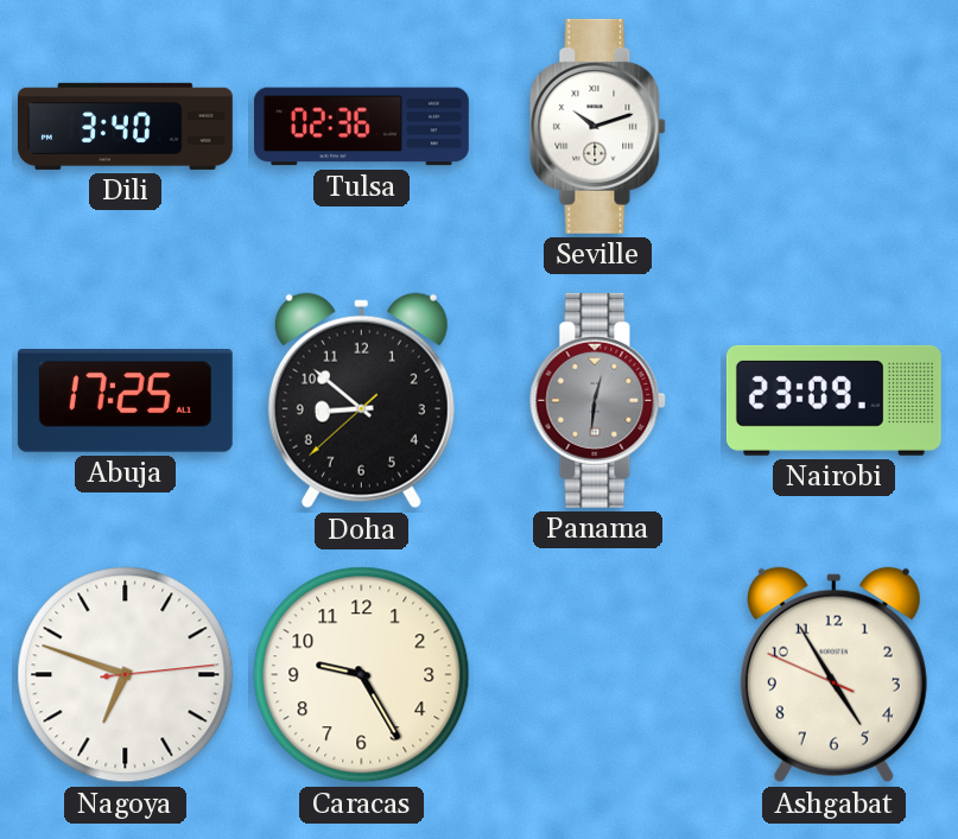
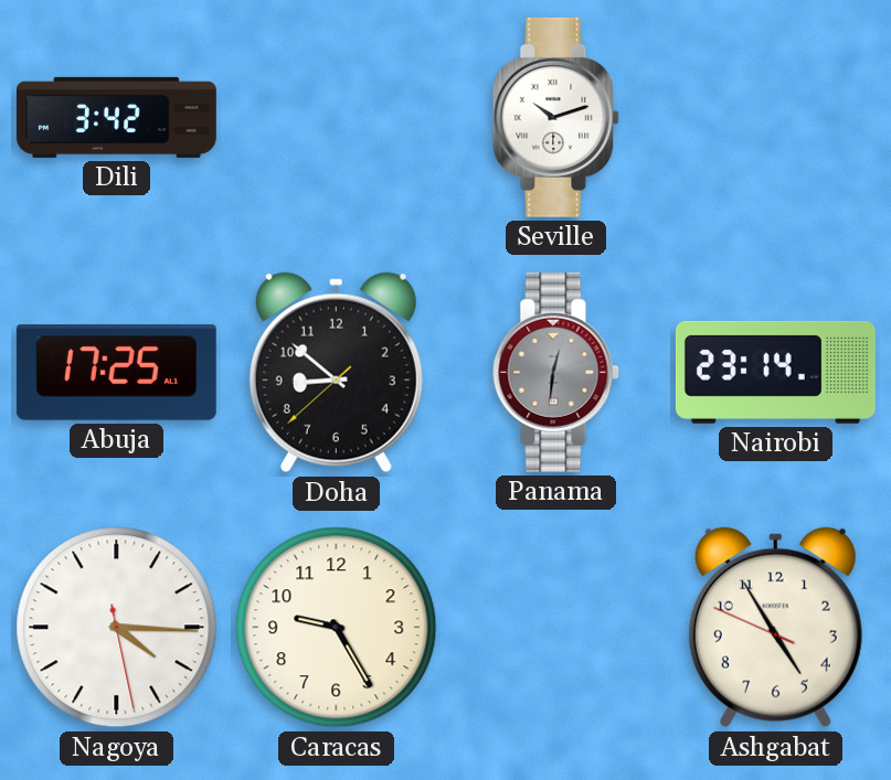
Dili: 3:40 -> 3:42 (116, 117)
Tulsa: 02:36 -> none (361, 127)
Nairobi: 23:09 -> 23:14 (775, 372)
Nagoya: 6:48 -> 4:15 (117, 628)
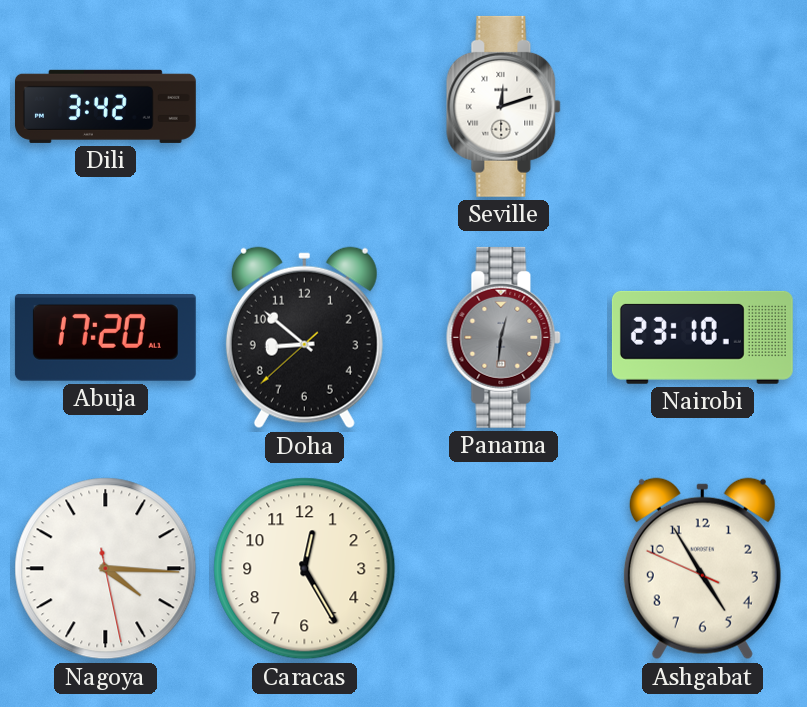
Seville: 10:12 -> 12:12 (504, 106)
Abuja: 17:25 -> 17:20 (105, 338)
Nairobi: 23:14 -> 23:10 (702, 337)
Caracas: 9:25 -> 12:25 (305, 569)
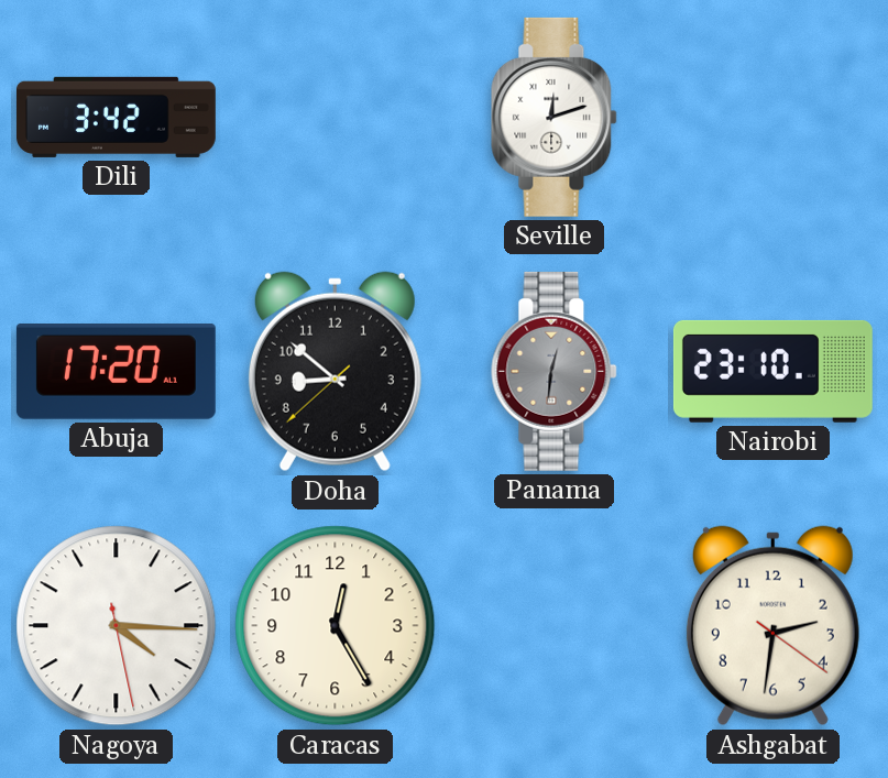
Ashgabat: 4:54 -> 2:31 (772, 626)
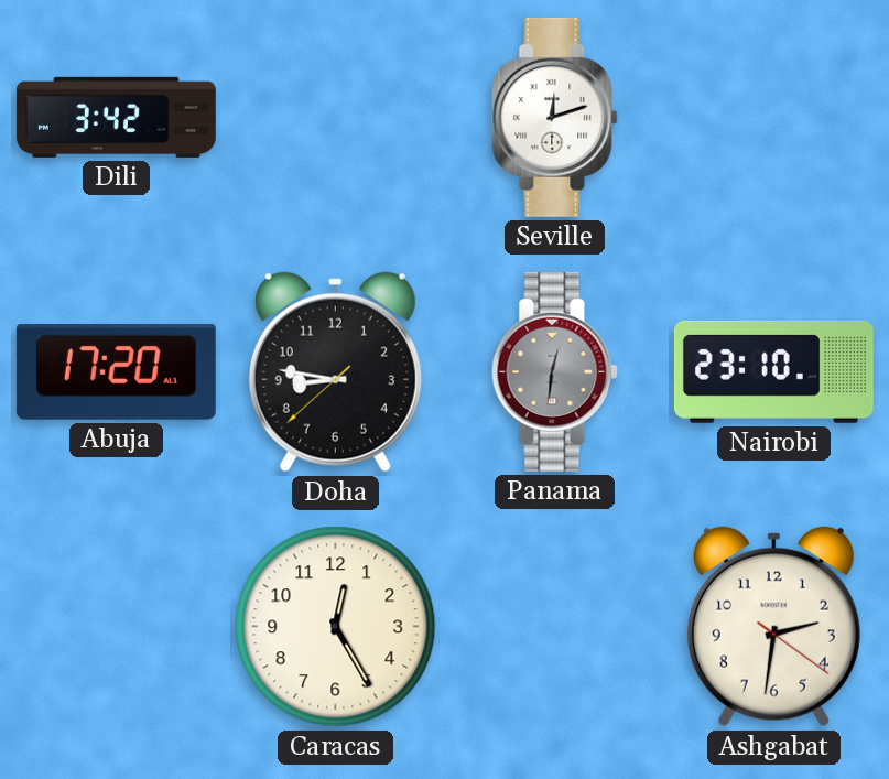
Doha: 8:51 -> 8:46 (335, 372)
Nagoya: 4:15 -> none (117, 626)
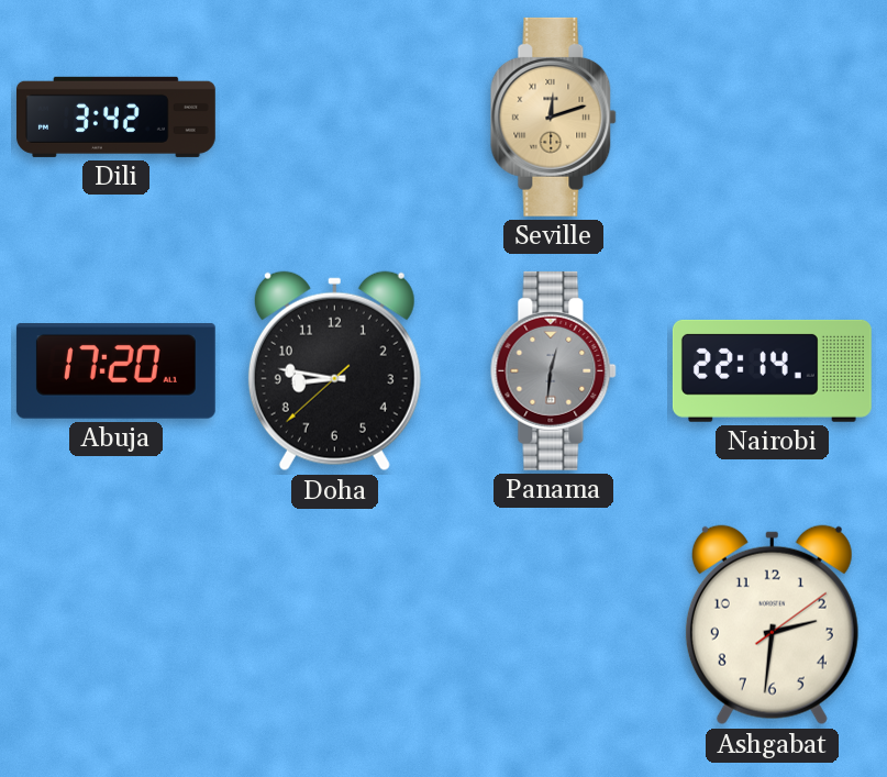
Seville dial: white -> champagne (554, 116)
Nairobi: 23:10 -> 22:14 (772, 370)
Caracas: 12:25 -> none (336, 627)
Ashgabat: 2:31:21 -> 2:31:09 (772, 625)
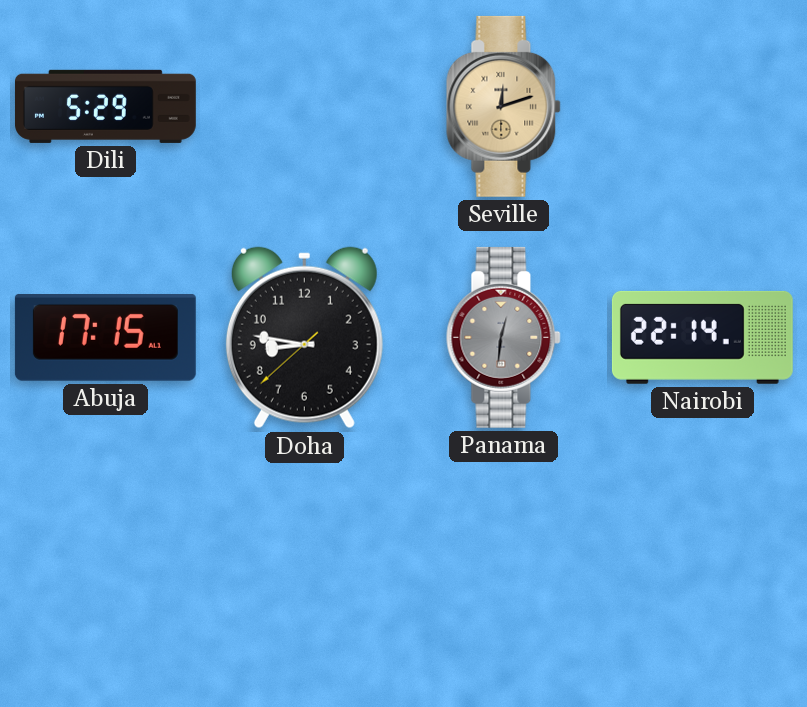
Dili: 3:42 -> 5:29 (105, 106)
Abuja: 17:20 -> 17:15 (105, 338)
Ashgabat: 2:31 -> none (772, 625)
